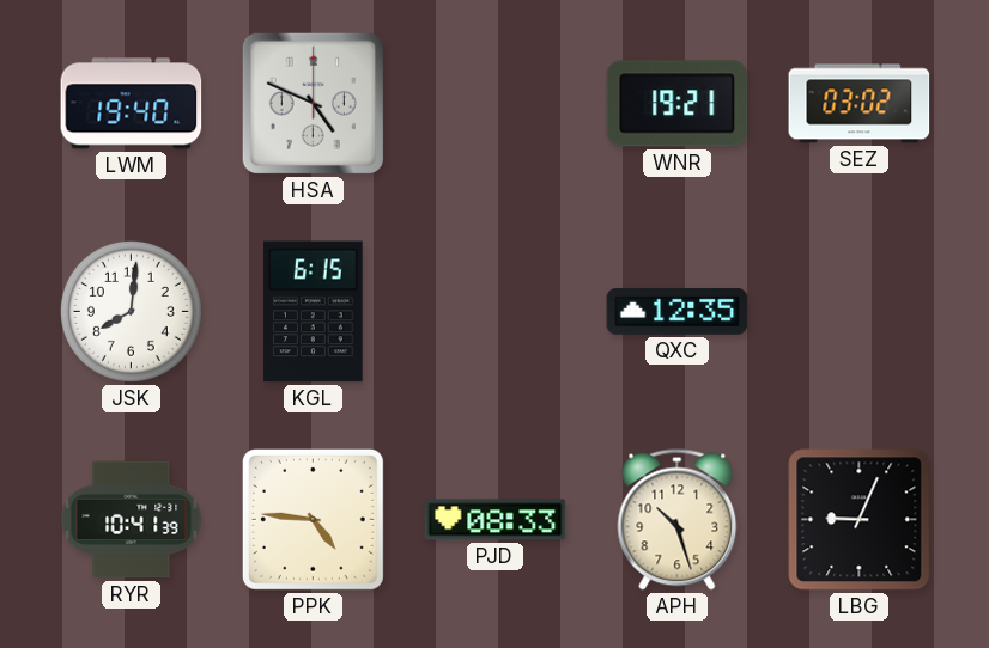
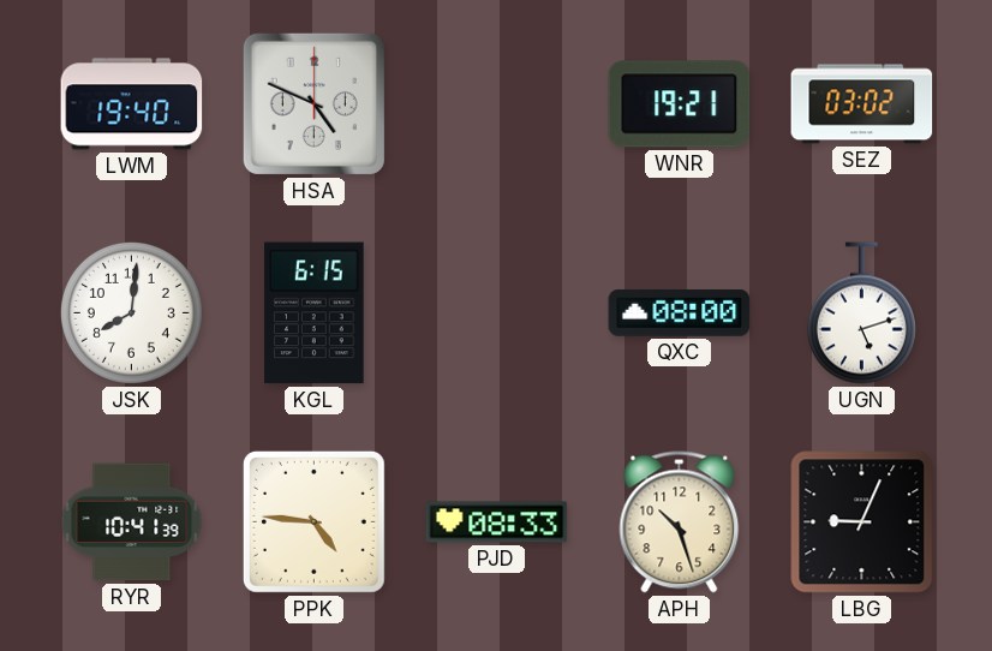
QXC: 12:35 -> 08:00 (680, 312)
UGN: none -> 5:12 (861, 313)
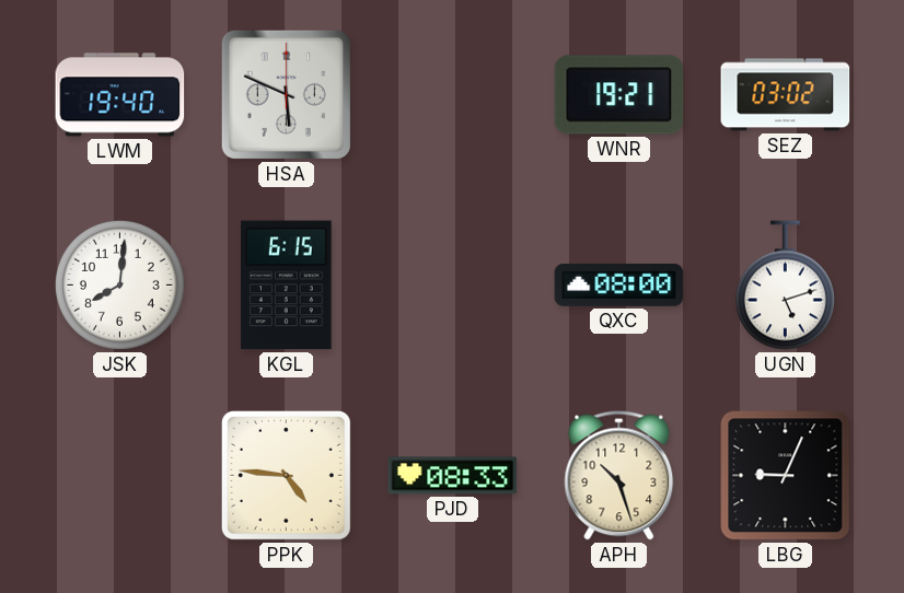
HSA: 4:49 -> 5:49 (286, 94)
RYR: 10:41 -> none (132, 522)
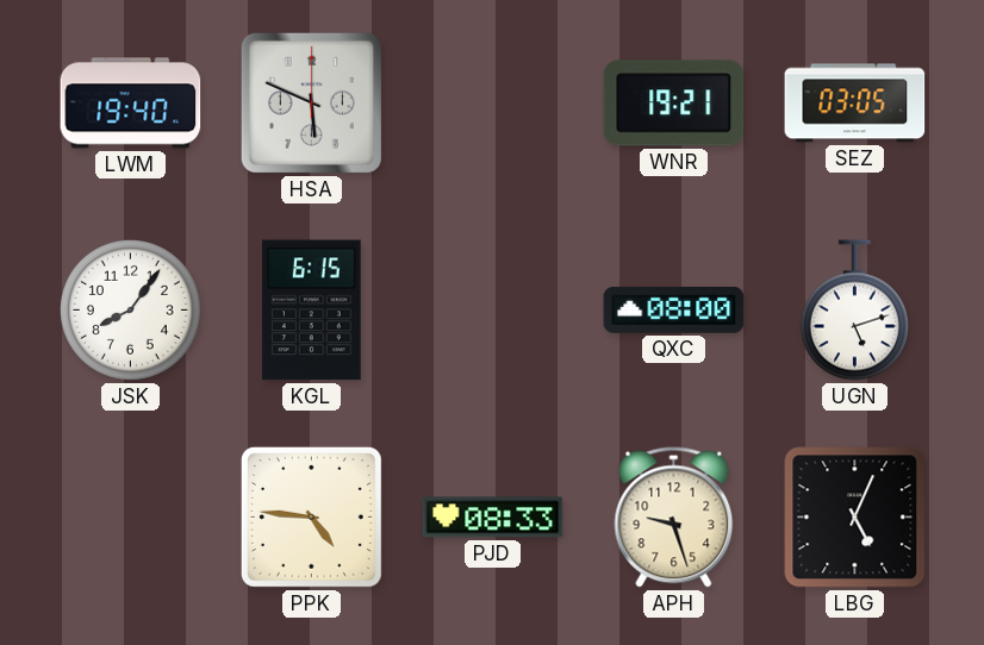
SEZ: 03:02 -> 03:05 (855, 104)
JSK: 8:01 -> 8:06 (130, 309)
APH: 10:27 -> 9:27 (674, 518)
LBG: 9:04 -> 5:04 (855, 518)
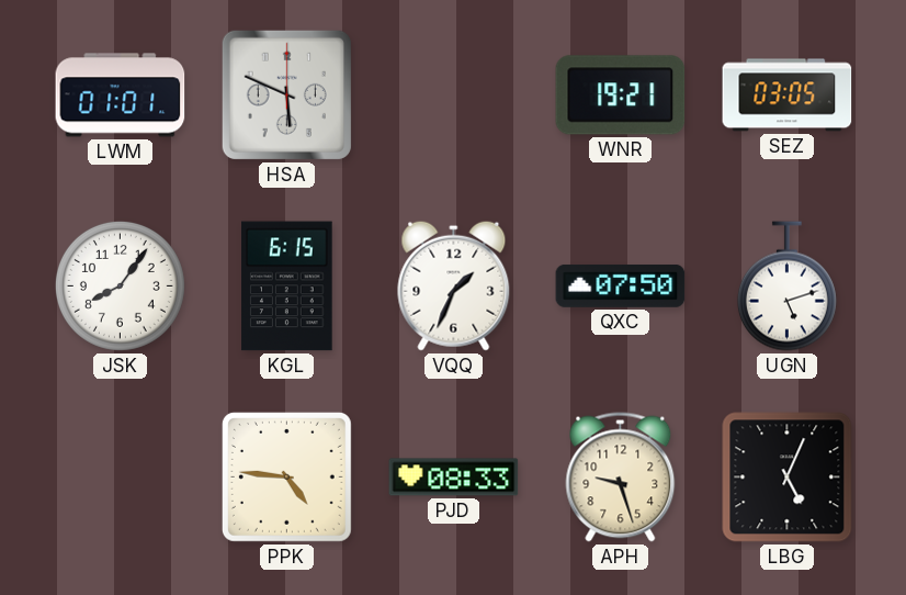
LWM: 19:40 -> 01:01 (121, 96)
VQQ: none -> 1:34 (454, 285)
QXC: 08:00 -> 07:50 (621, 285)
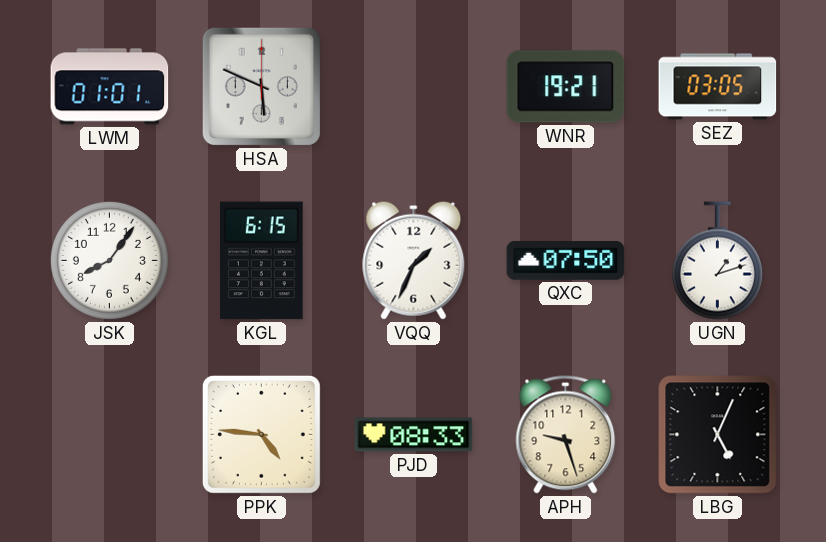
UGN: 5:12 -> 1:12 (717, 261)
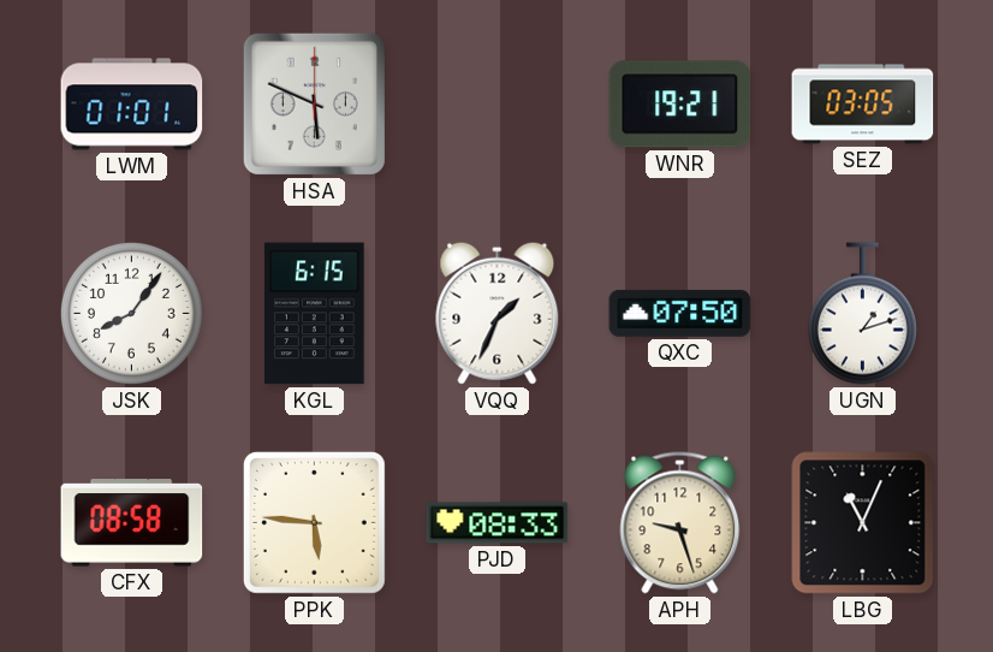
CFX: none -> 08:58 (132, 523)
PPK: 4:46 -> 5:46 (314, 522)
LBG: 5:04 -> 11:04 (863, 523)
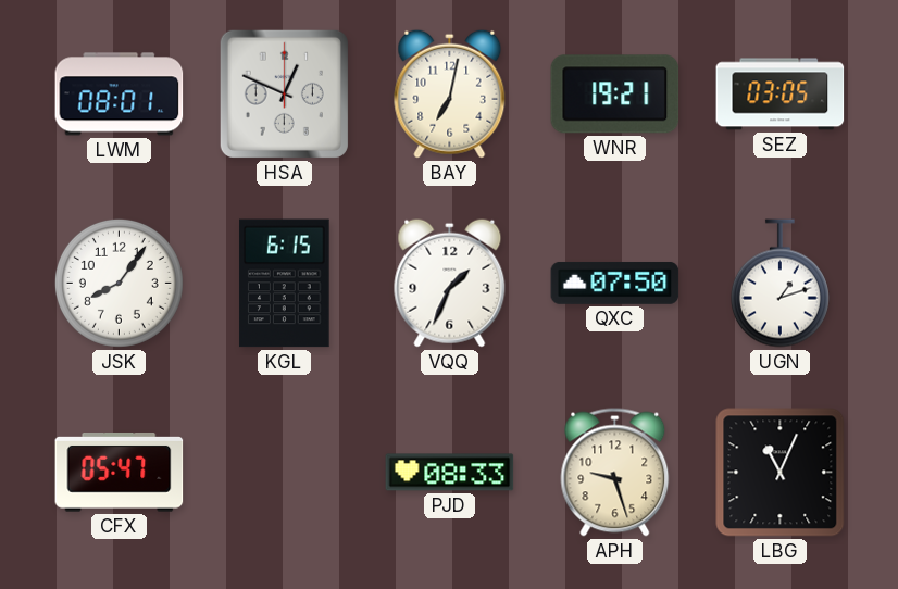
LWM: 01:01 -> 08:01 (120, 95)
HSA: 5:49 -> 12:49 (284, 93)
BAY: none -> 7:02 (450, 93)
CFX: 08:58 -> 05:47 (120, 473)
PPK: 5:46 -> none (314, 522)
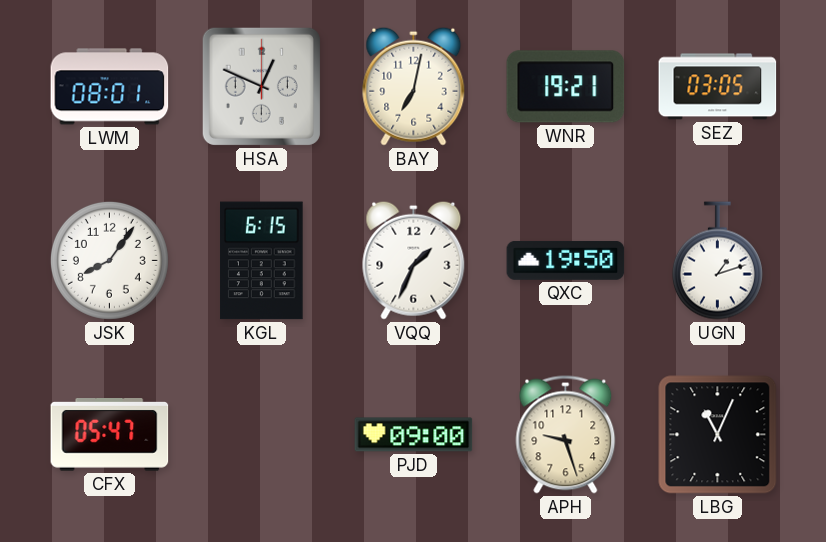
QXC: 07:50 -> 19:50 (566, 260)
PJD: 08:33 -> 09:00 (414, 435)
